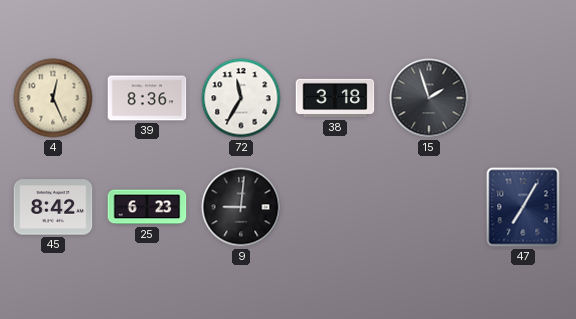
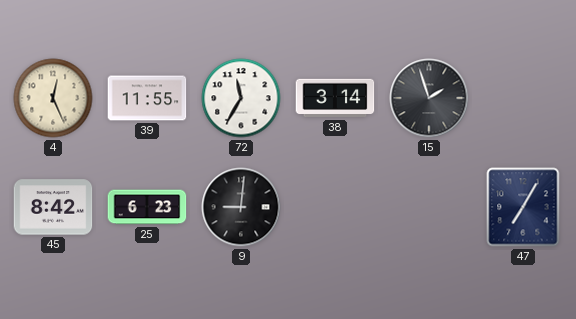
39: 8:36 -> 11:55 (147, 98)
38: 3:18 -> 3:14 (335, 98)
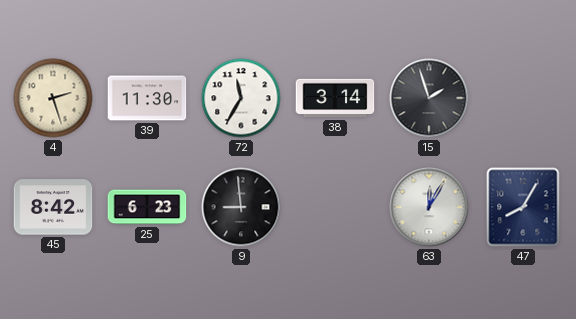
4: 12:26 -> 2:27 (53, 98)
39: 11:55 -> 11:30 (147, 98)
9: 9:01 -> 8:59 (241, 207)
63: none -> 12:05 (429, 207)
47: 7:05 -> 8:05 (523, 207)
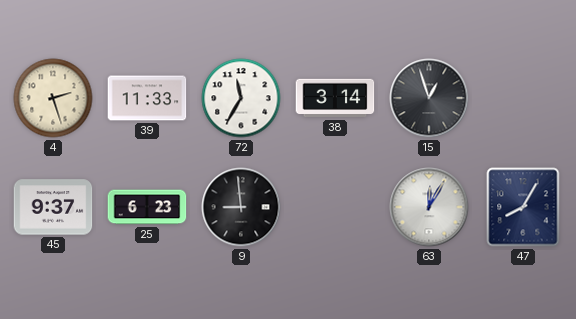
39: 11:30 -> 11:33 (147, 98)
15: 1:57 -> 12:57 (429, 98)
45: 8:42 -> 9:37 (53, 207)
